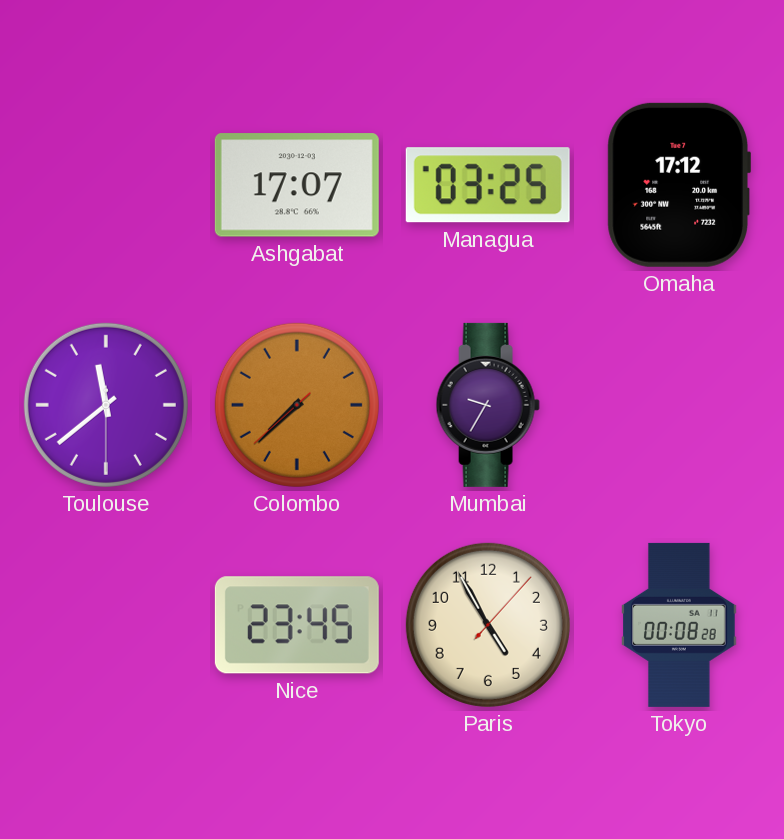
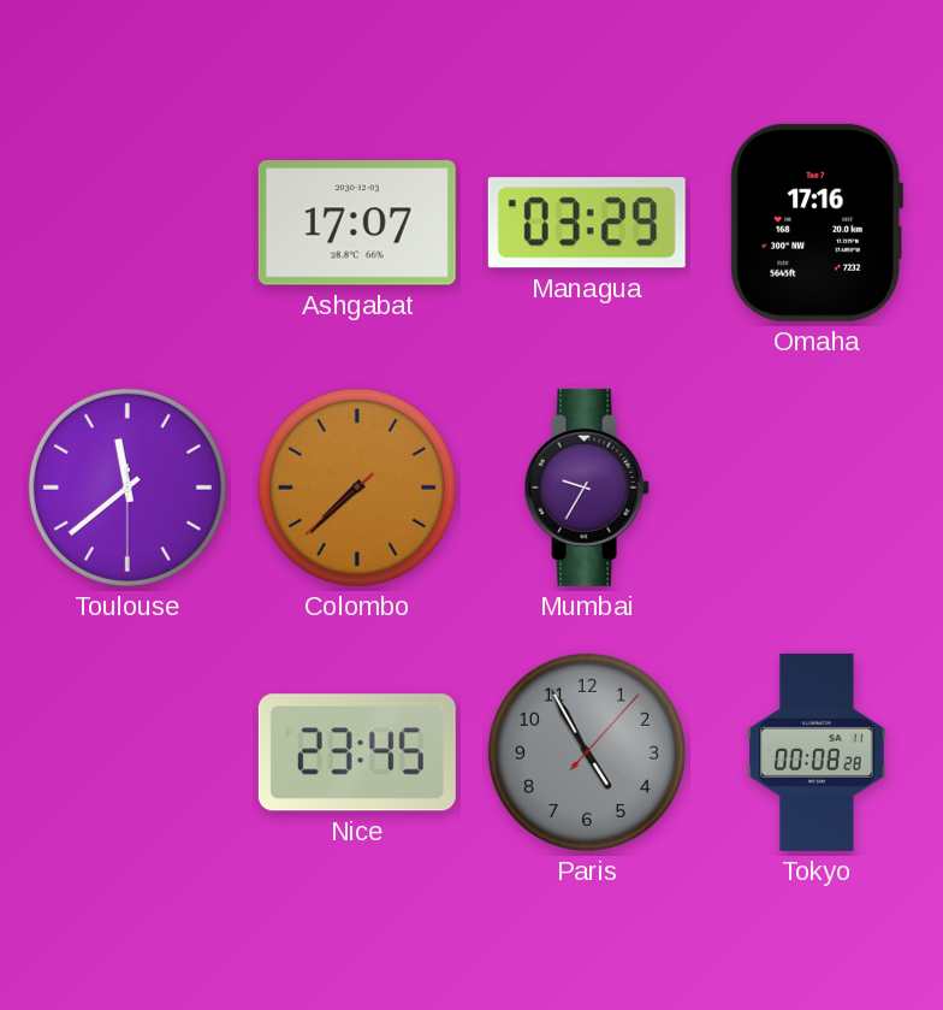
Managua: 03:25 -> 03:29 (587, 223)
Omaha: 17:12 -> 17:16 (817, 223)
Paris dial: cream -> grey (587, 752)
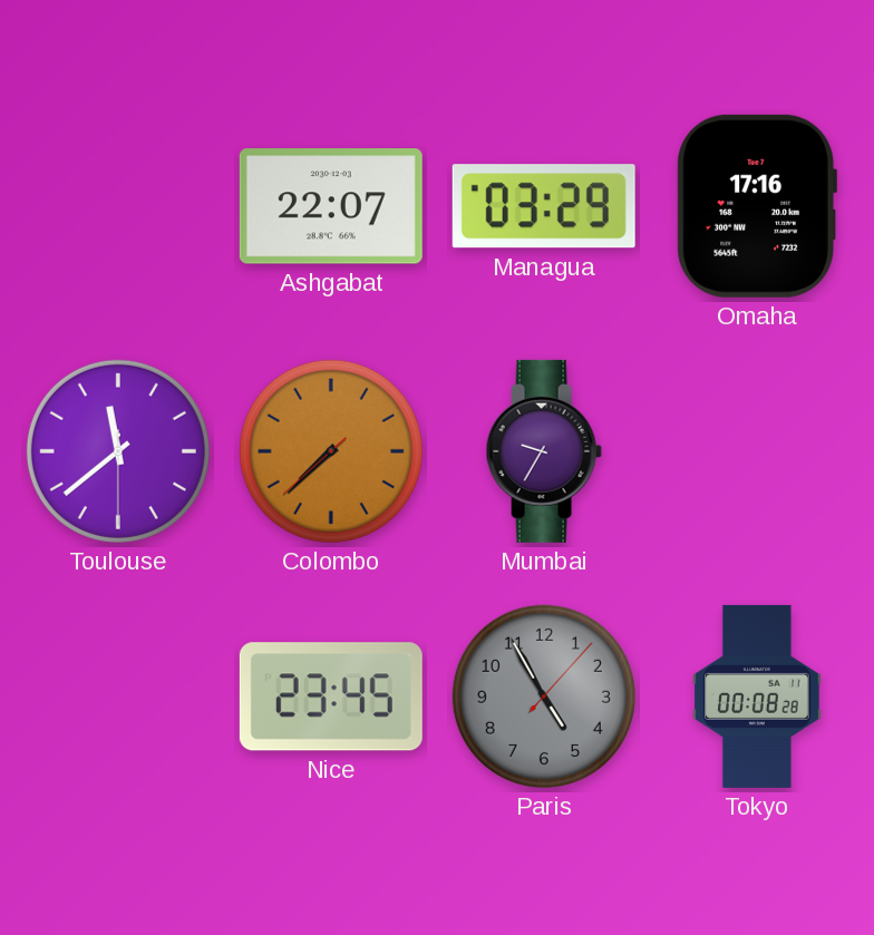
Ashgabat: 17:07 -> 22:07 (331, 206)
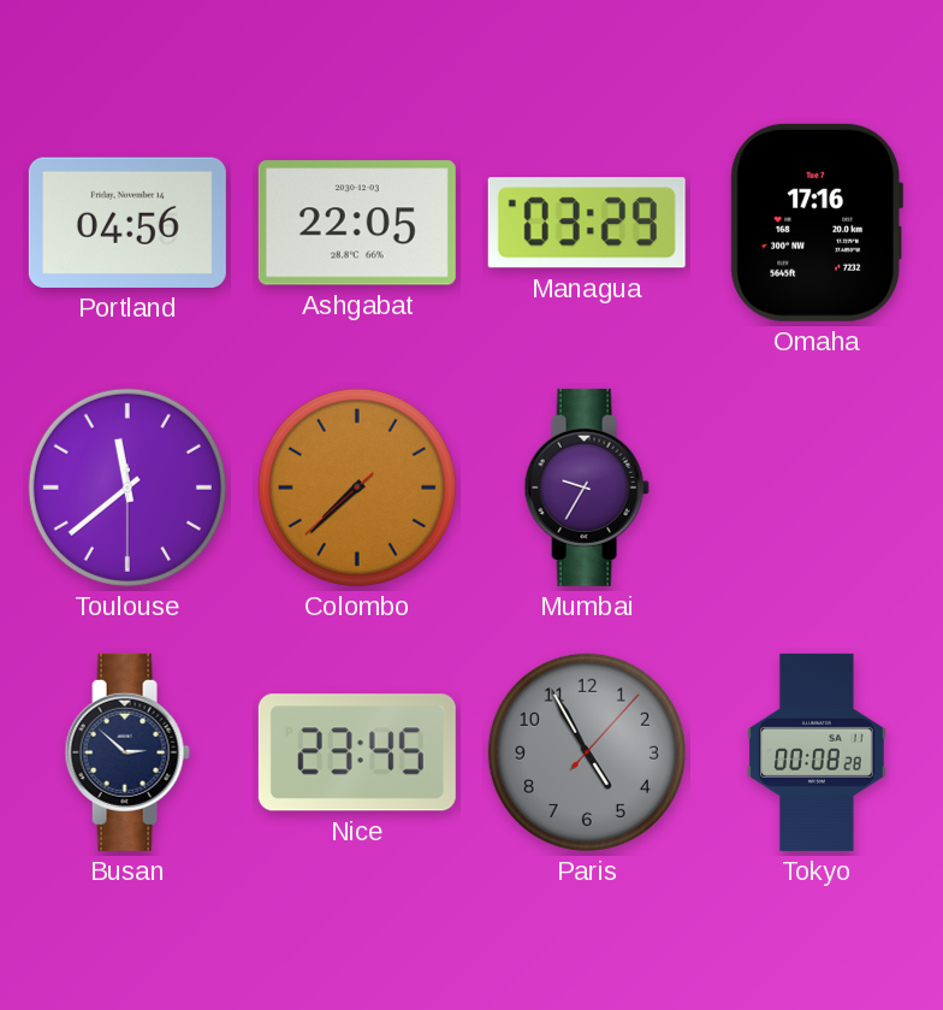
Portland: none -> 04:56 (127, 223)
Ashgabat: 22:07 -> 22:05 (357, 223)
Busan: none -> 2:52 (127, 752)
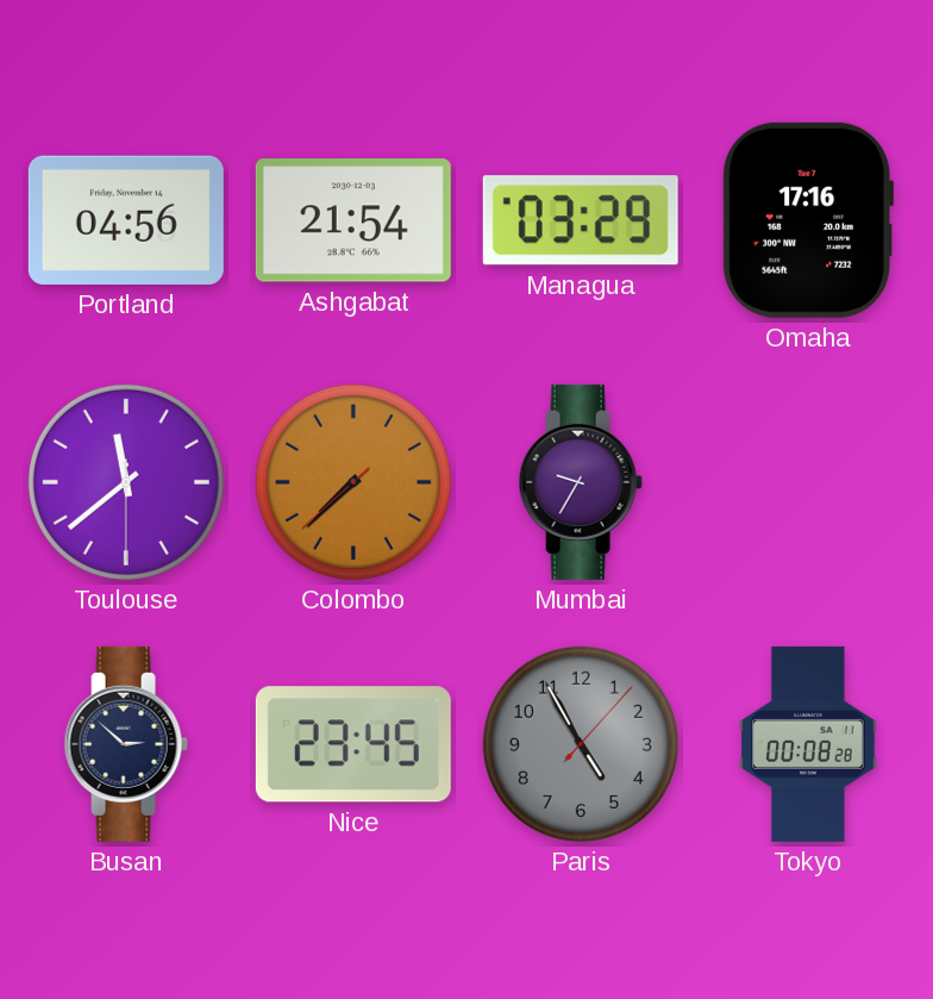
Ashgabat: 22:05 -> 21:54 (353, 220)
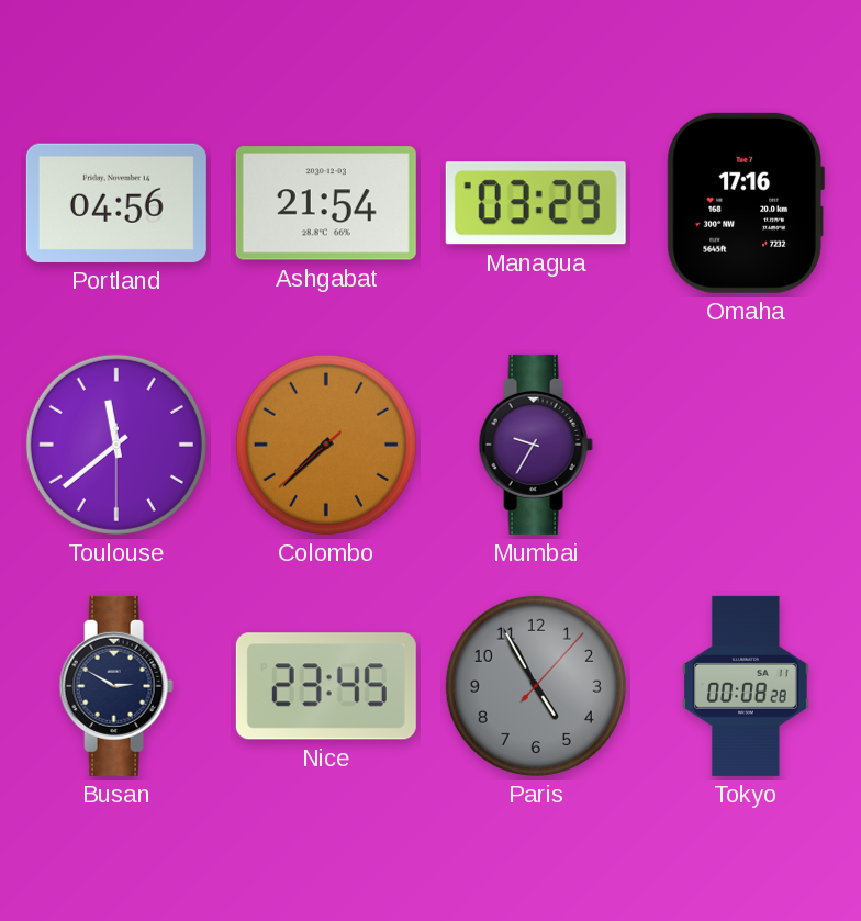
Busan: 2:52 -> 2:50 (116, 686)
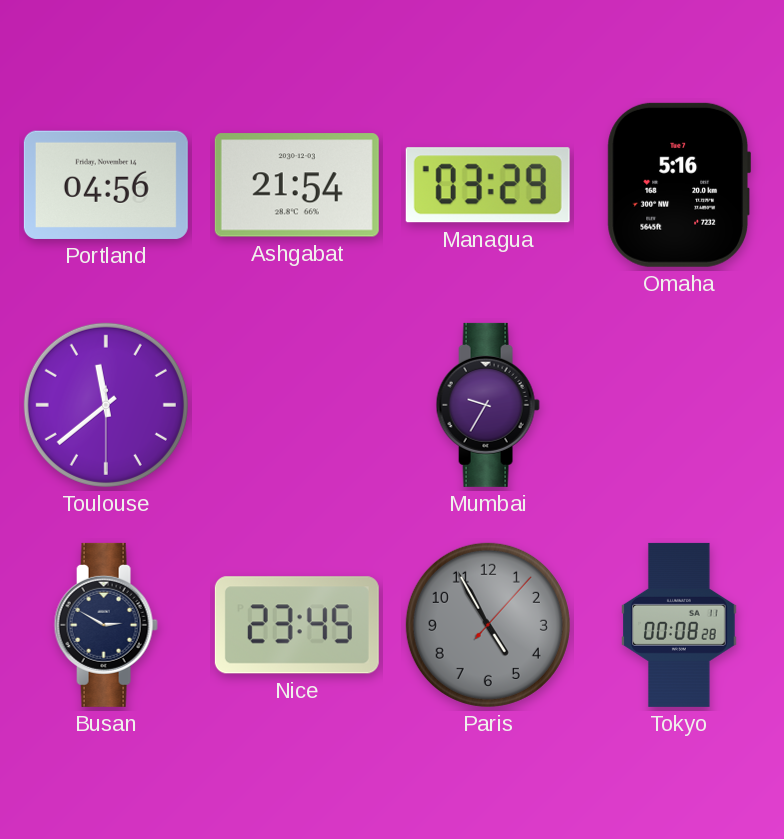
Omaha: 17:16 -> 5:16 (679, 185)
Colombo: 7:37 -> none (326, 445)
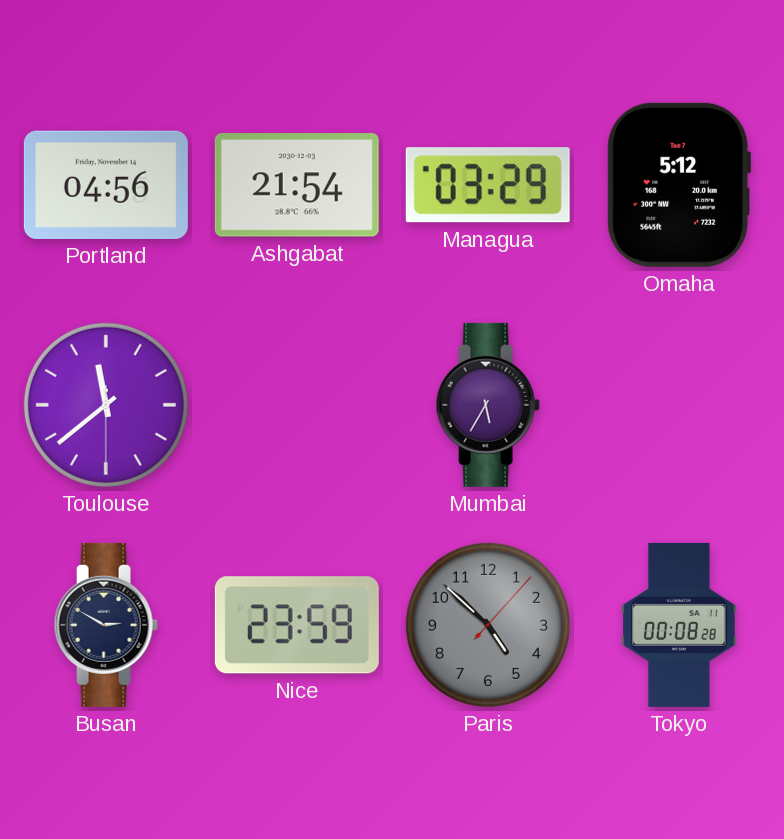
Omaha: 5:16 -> 5:12 (679, 185)
Mumbai: 9:35 -> 5:35 (488, 405)
Nice: 23:45 -> 23:59 (297, 625)
Paris: 4:55 -> 4:52 (488, 625)
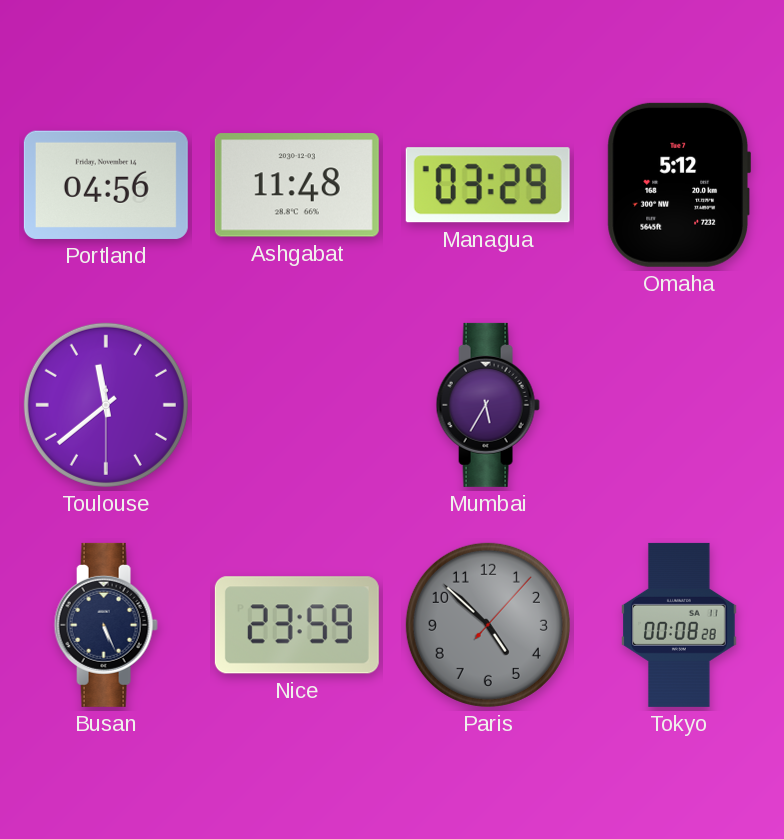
Ashgabat: 21:54 -> 11:48 (297, 185)
Busan: 2:50 -> 5:26 (106, 625)
